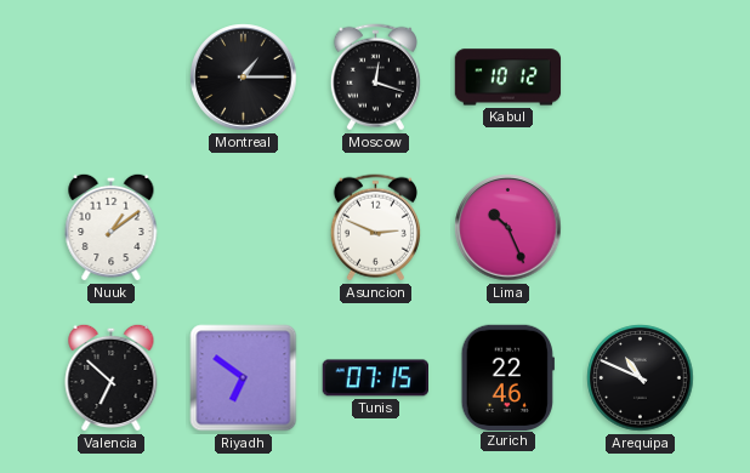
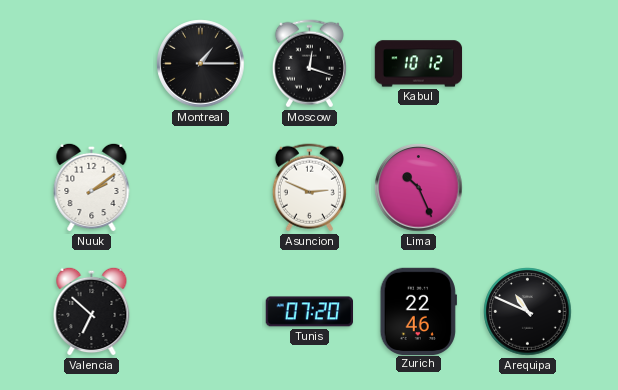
Nuuk: 1:09 -> 2:09 (92, 187)
Riyadh: 6:51 -> none (244, 378)
Tunis: 07:15 -> 07:20 (309, 312)
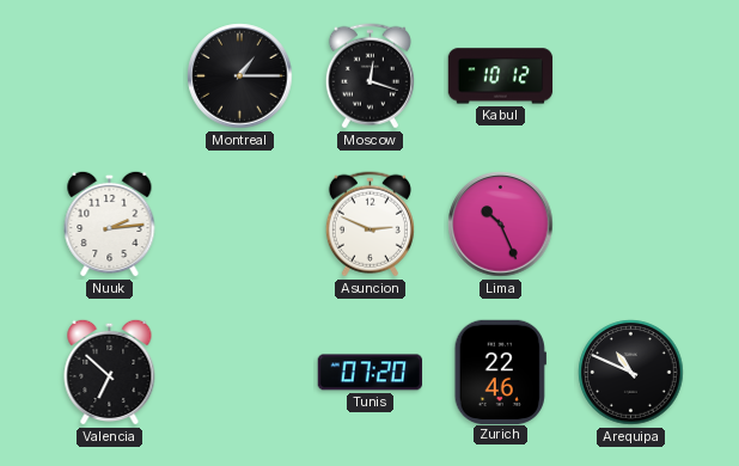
Nuuk: 2:09 -> 2:14 (110, 223)
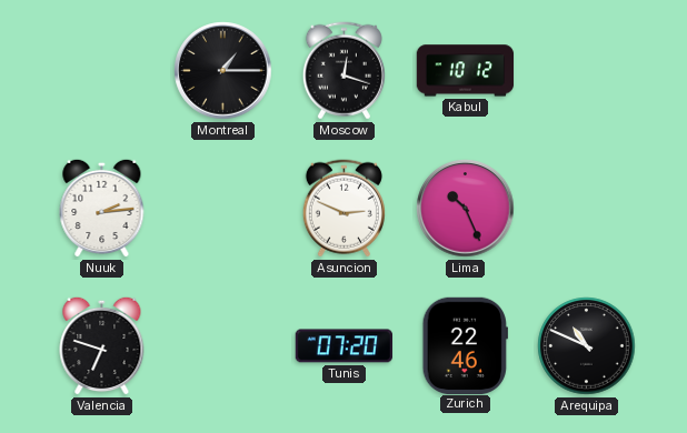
Valencia: 6:52 -> 6:48 (102, 345)
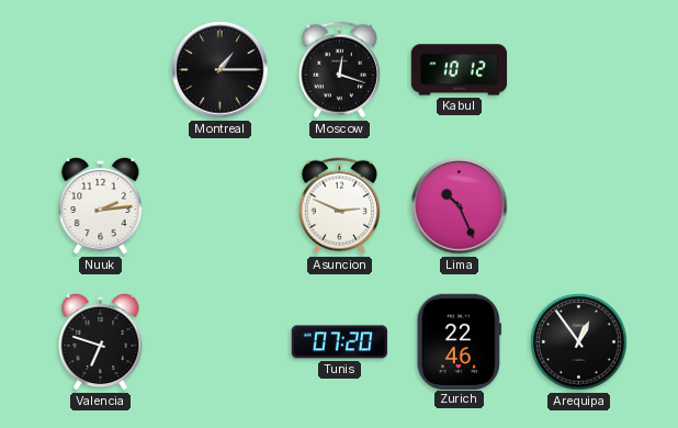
Arequipa: 10:49 -> 12:54 (579, 342)
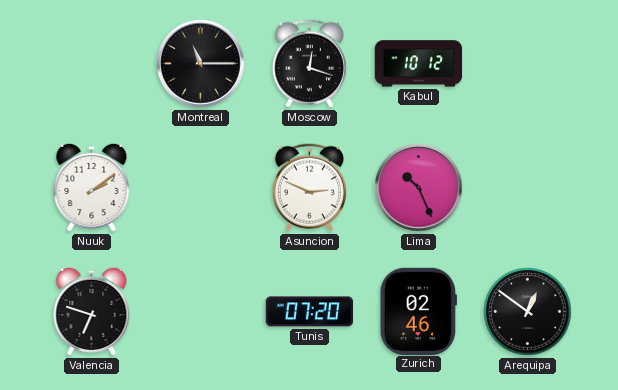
Montreal: 1:15 -> 11:15 (201, 64)
Nuuk: 2:14 -> 2:09 (92, 187)
Zurich: 22:46 -> 02:46 (418, 311)
Arequipa: 12:54 -> 12:51 (528, 312)
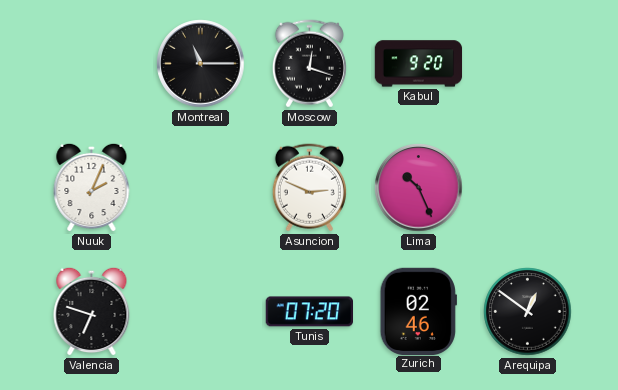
Kabul: 10:12 -> 9:20 (419, 64)
Nuuk: 2:09 -> 2:04 (92, 187)
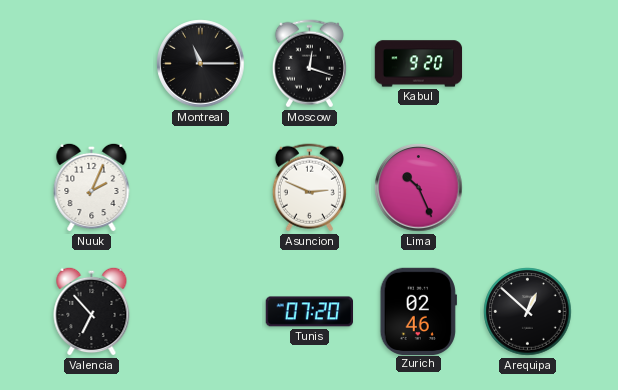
Valencia: 6:48 -> 6:53 (92, 311)
Arequipa: 12:51 -> 12:52 (528, 312)
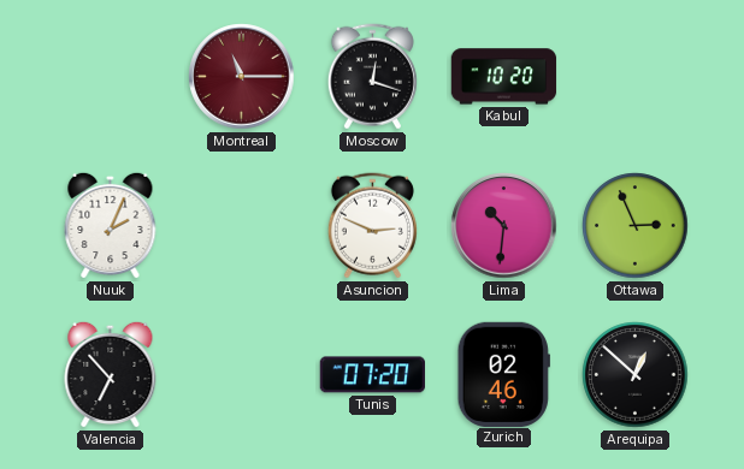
Montreal dial: black -> burgundy (242, 77)
Kabul: 9:20 -> 10:20 (504, 77)
Lima: 10:26 -> 10:31 (504, 226)
Ottawa: none -> 2:56 (636, 226)
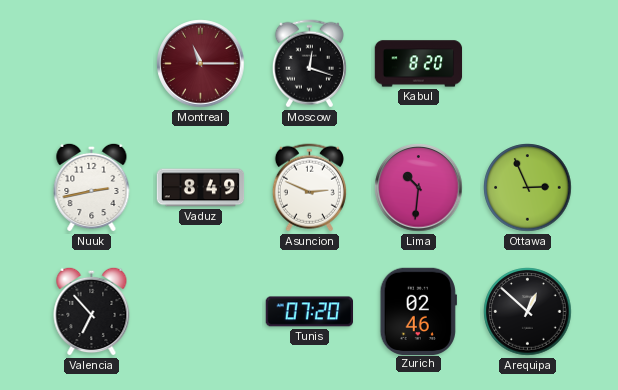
Kabul: 10:20 -> 8:20 (419, 64)
Nuuk: 2:04 -> 2:43 (92, 187)
Vaduz: none -> 8:49 (201, 188)
